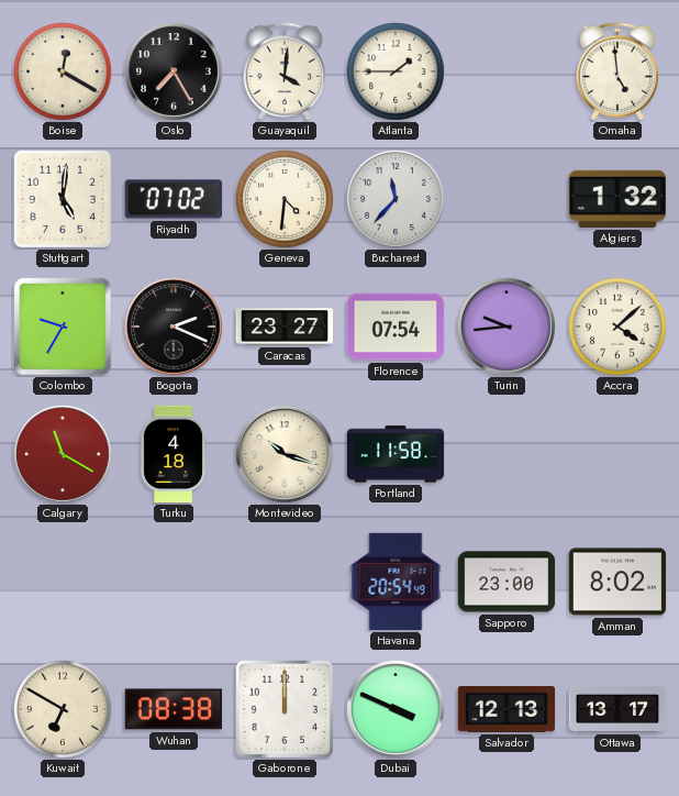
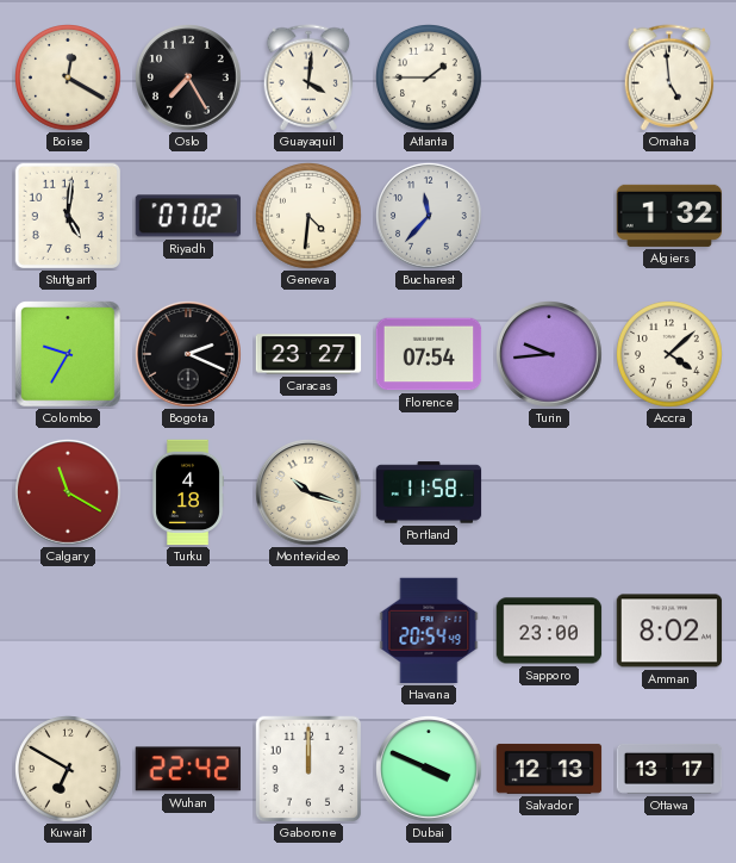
Wuhan: 08:38 -> 22:42 (188, 769)
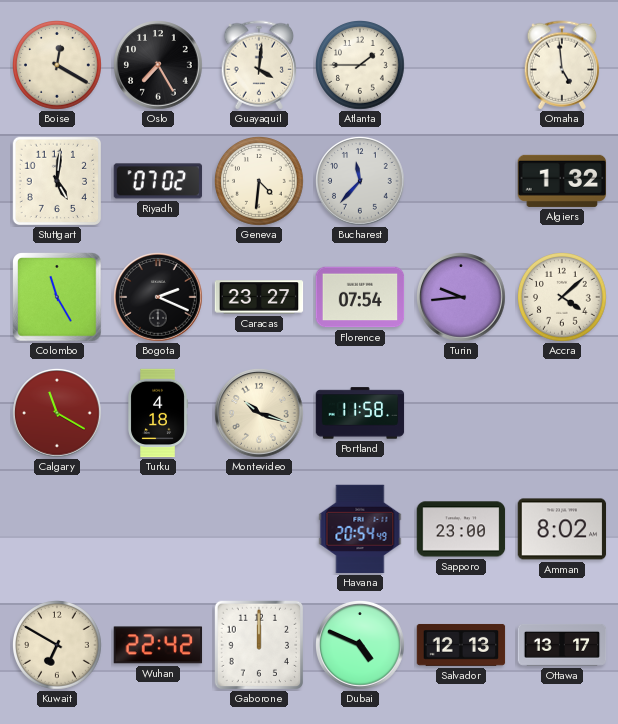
Colombo: 9:35 -> 11:25 (57, 297)
Dubai: 3:49 -> 4:49 (361, 646)
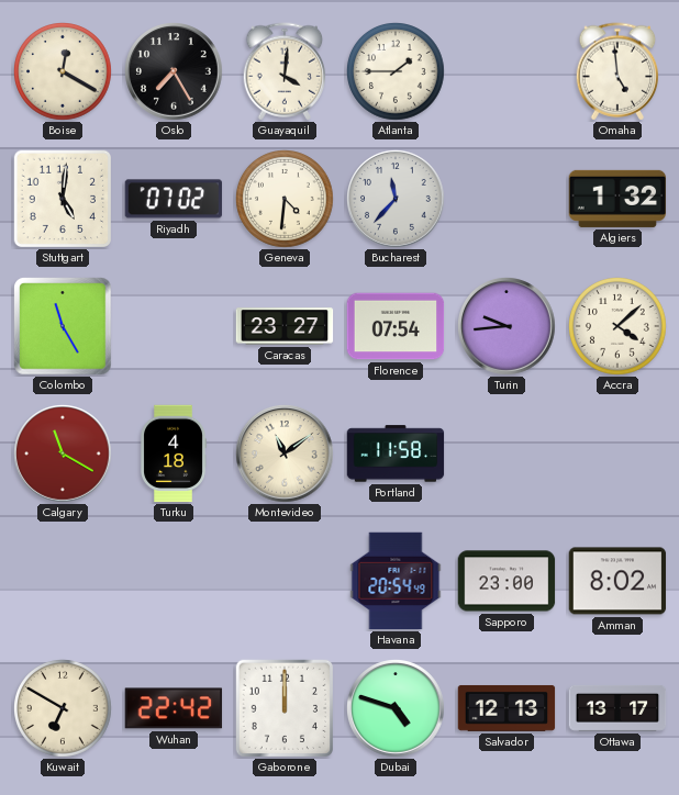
Bogota: 2:19 -> none (159, 298)
Montevideo: 10:18 -> 11:09 (286, 455)
Dubai: 4:49 -> 4:48 (397, 709)
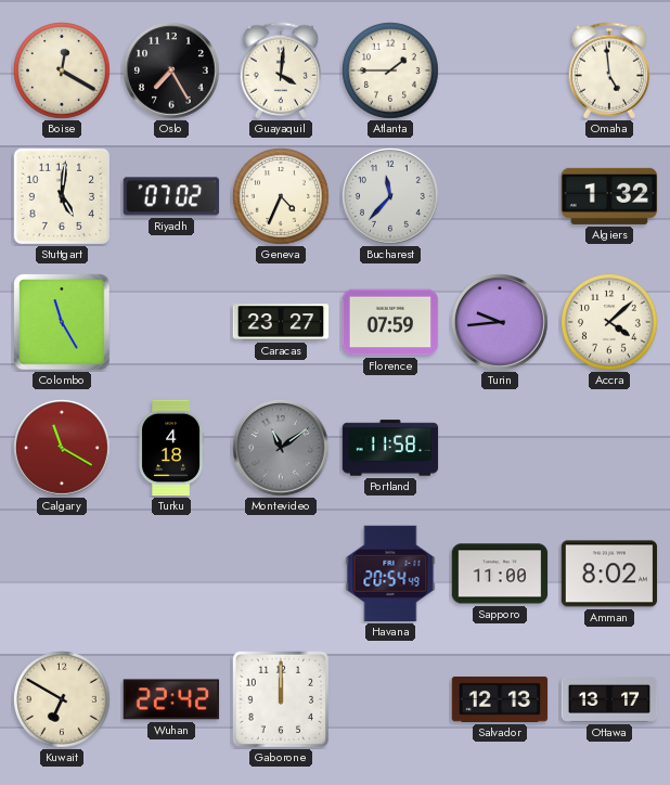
Geneva: 4:31 -> 4:34 (282, 197)
Florence: 07:54 -> 07:59 (390, 322)
Montevideo dial: cream -> grey (282, 449)
Sapporo: 23:00 -> 11:00 (500, 574)
Dubai: 4:48 -> none (397, 709)
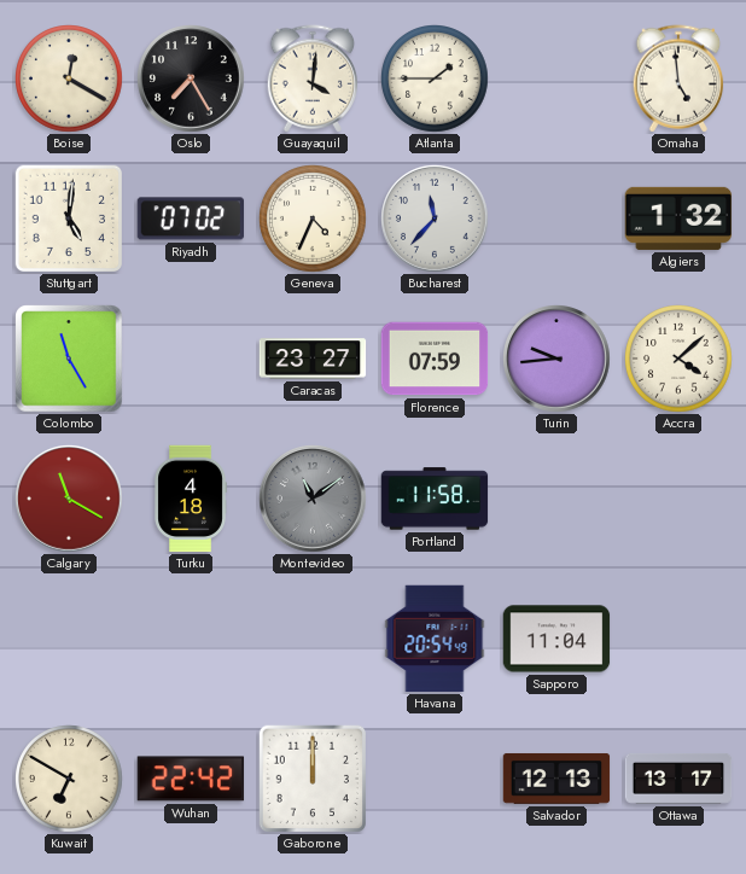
Sapporo: 11:00 -> 11:04 (556, 639)
Amman: 8:02 -> none (609, 574)
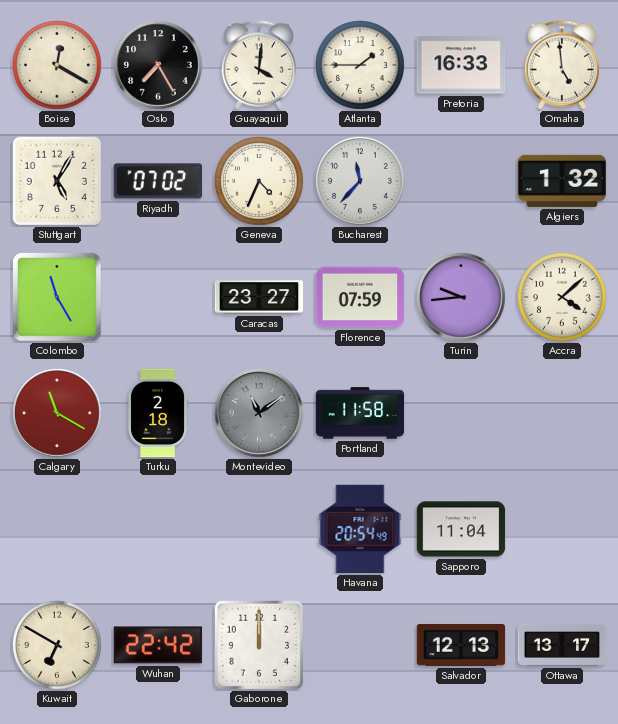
Pretoria: none -> 16:33 (461, 65)
Stuttgart: 5:01 -> 5:05 (56, 180)
Turku: 4:18 -> 2:18 (158, 413)
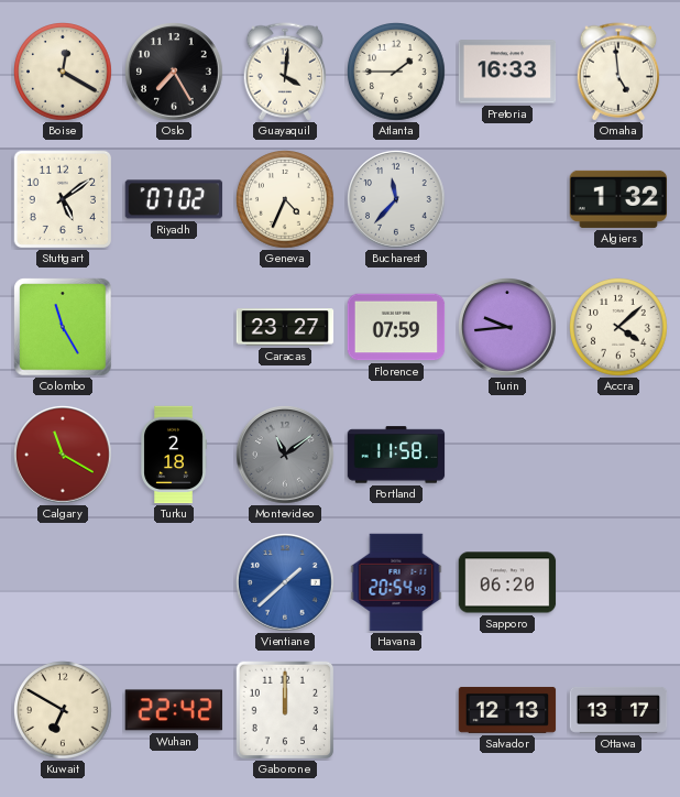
Stuttgart: 5:05 -> 5:09 (62, 198)
Vientiane: none -> 1:38 (286, 583)
Sapporo: 11:04 -> 06:20 (507, 582)
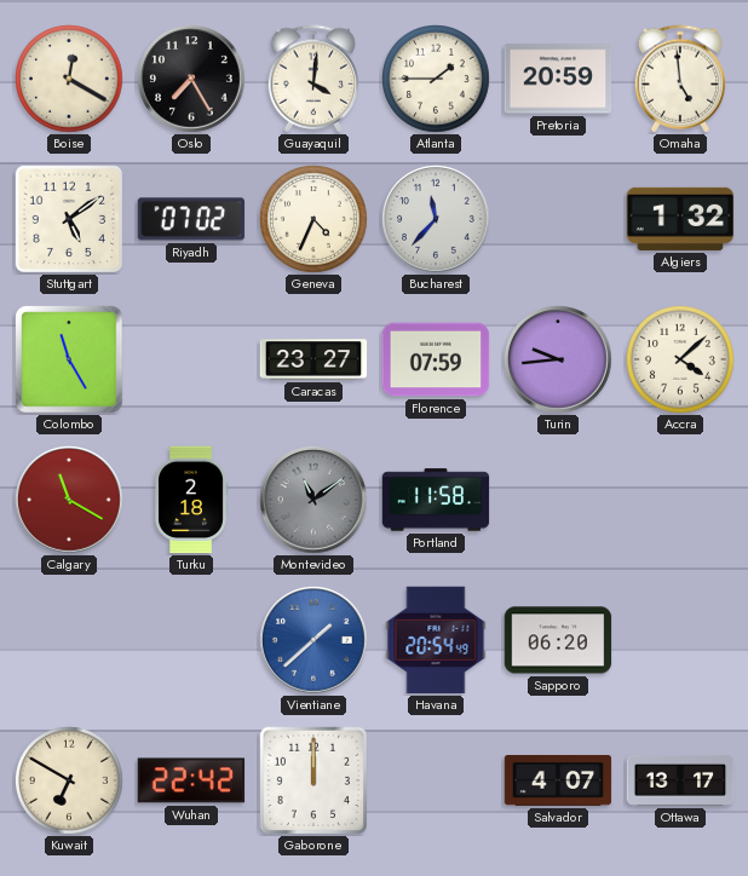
Pretoria: 16:33 -> 20:59 (558, 79)
Salvador: 12:13 -> 4:07 (558, 780)
